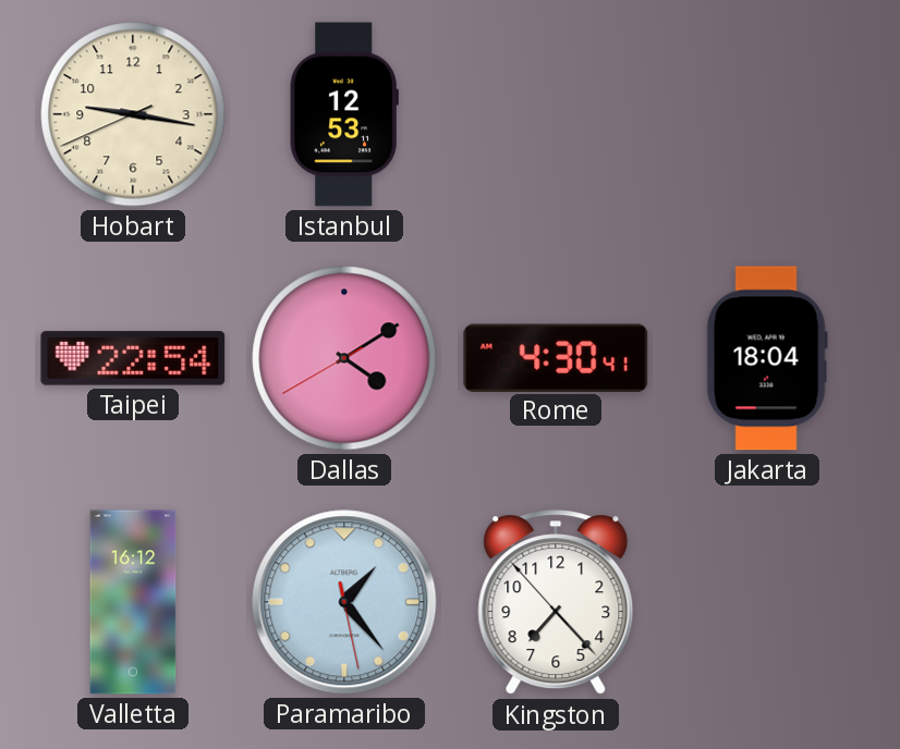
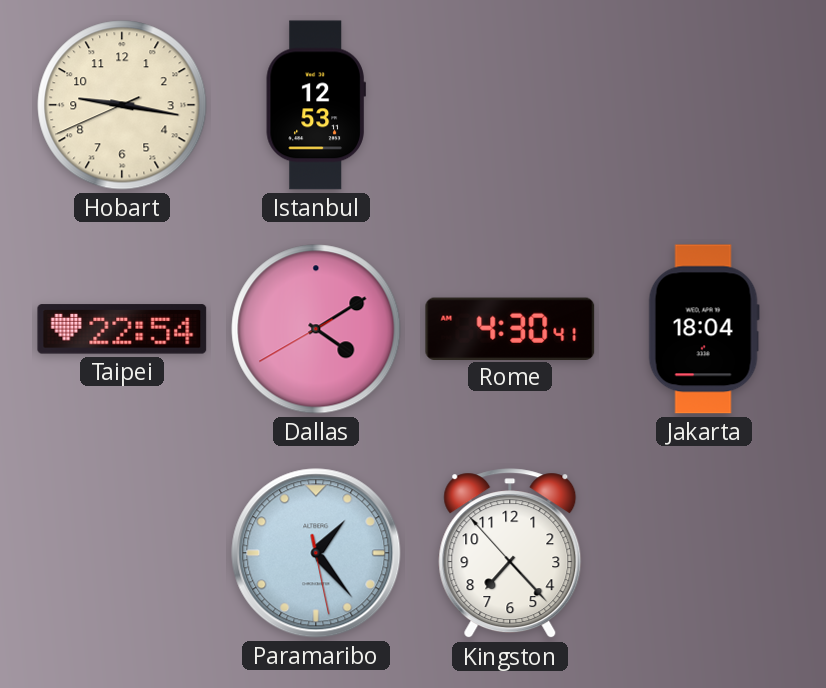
Valletta: 16:12 -> none (133, 602)
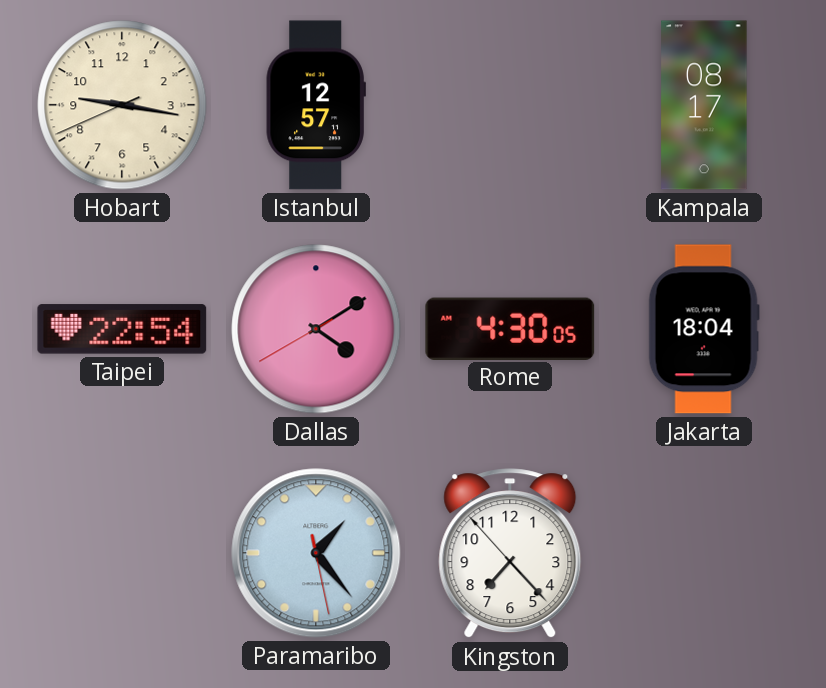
Istanbul: 12:53 -> 12:57 (316, 105)
Kampala: none -> 08:17 (704, 105)
Rome: 4:30:41 -> 4:30:05 (510, 328)
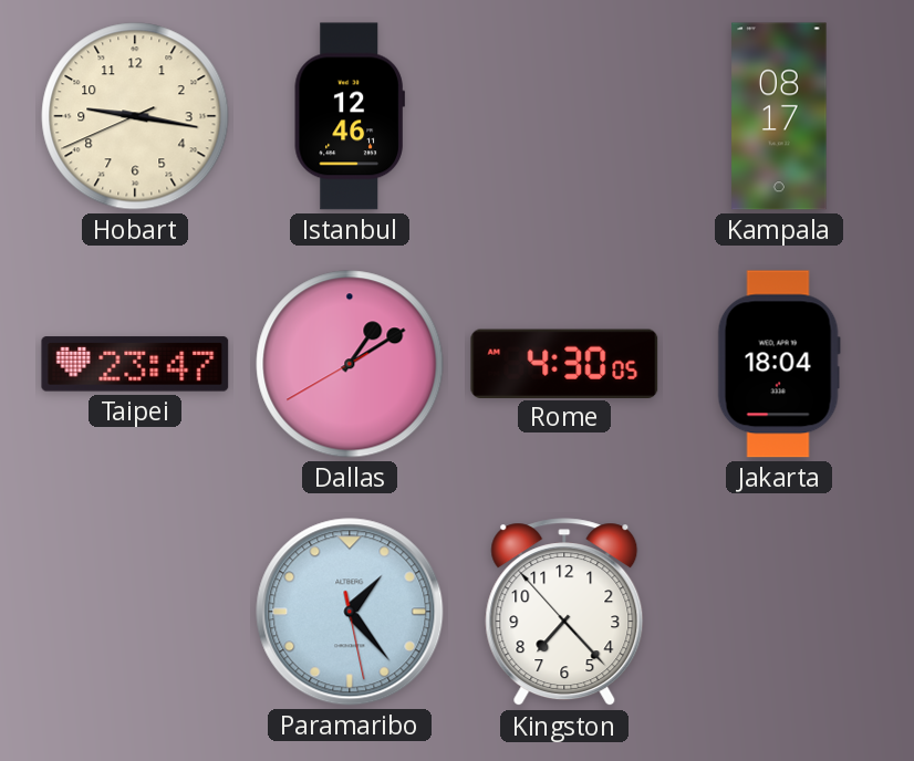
Istanbul: 12:57 -> 12:46 (350, 116)
Taipei: 22:54 -> 23:47 (135, 364)
Dallas: 4:09 -> 1:09 (350, 364)
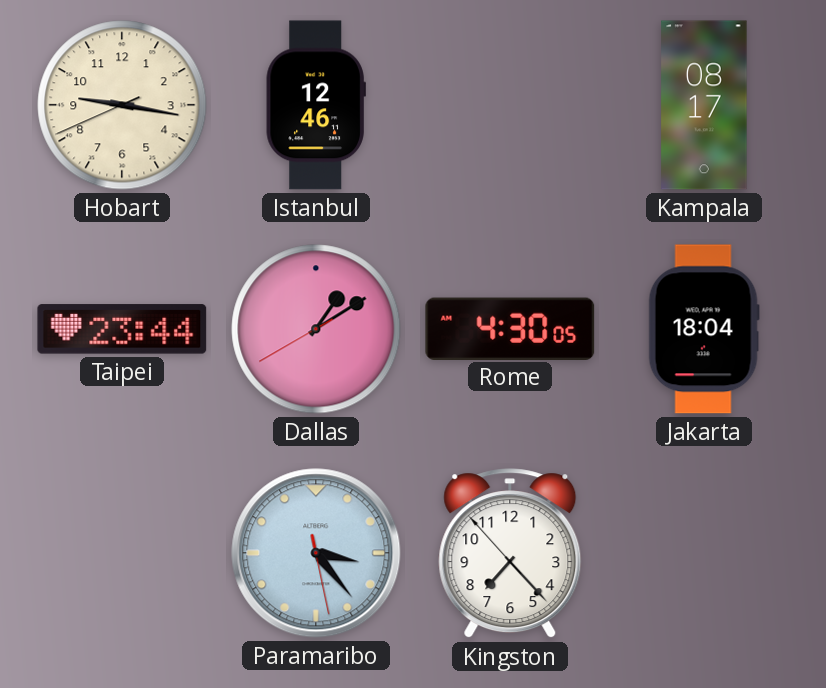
Taipei: 23:47 -> 23:44 (122, 329)
Paramaribo: 1:23 -> 3:23 (316, 553)
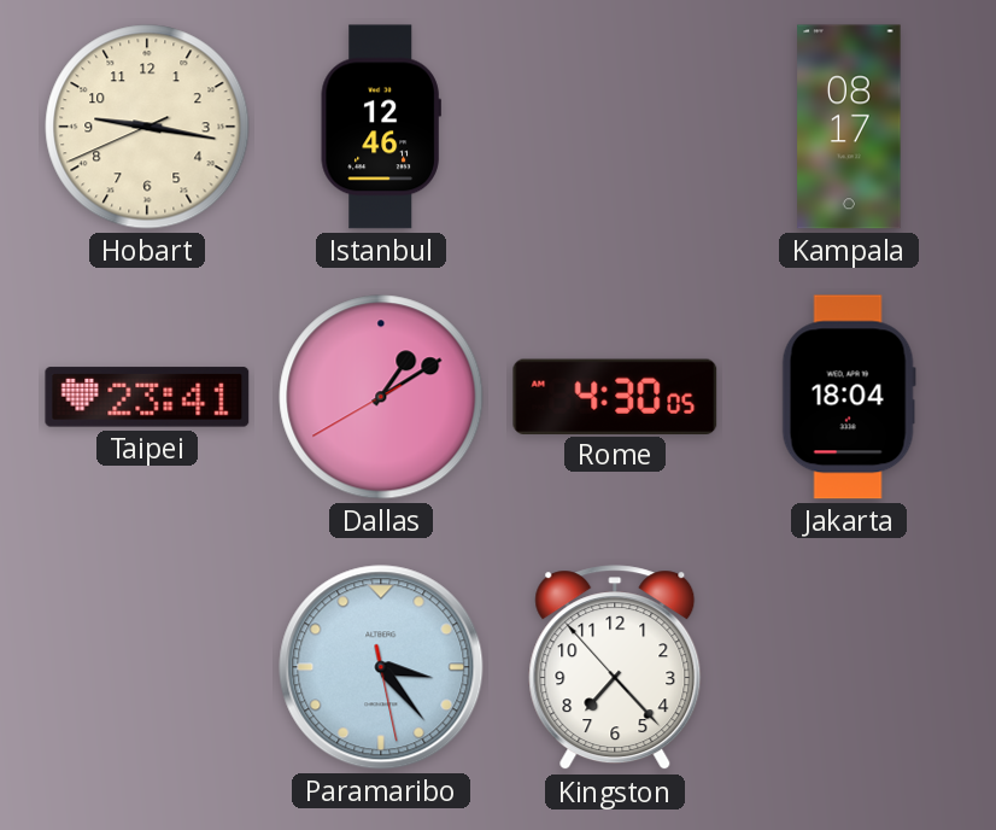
Taipei: 23:44 -> 23:41 (147, 397)
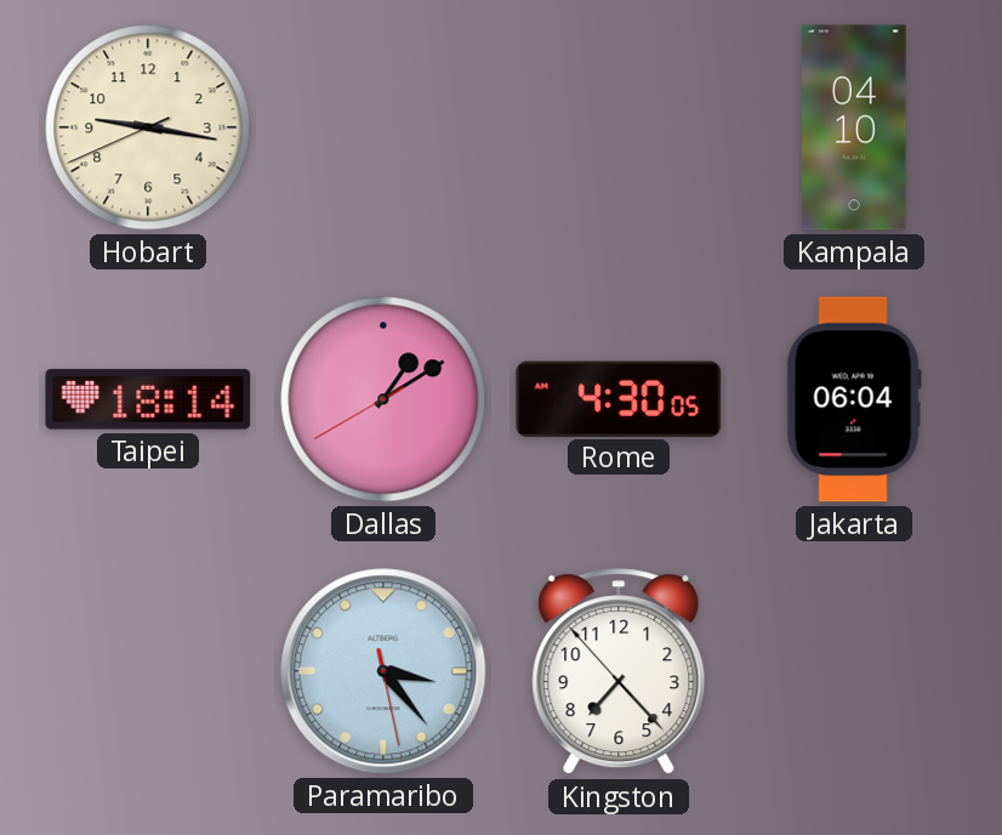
Istanbul: 12:46 -> none (381, 127)
Kampala: 08:17 -> 04:10 (854, 127)
Taipei: 23:41 -> 18:14 (148, 399)
Jakarta: 18:04 -> 06:04 (854, 399)
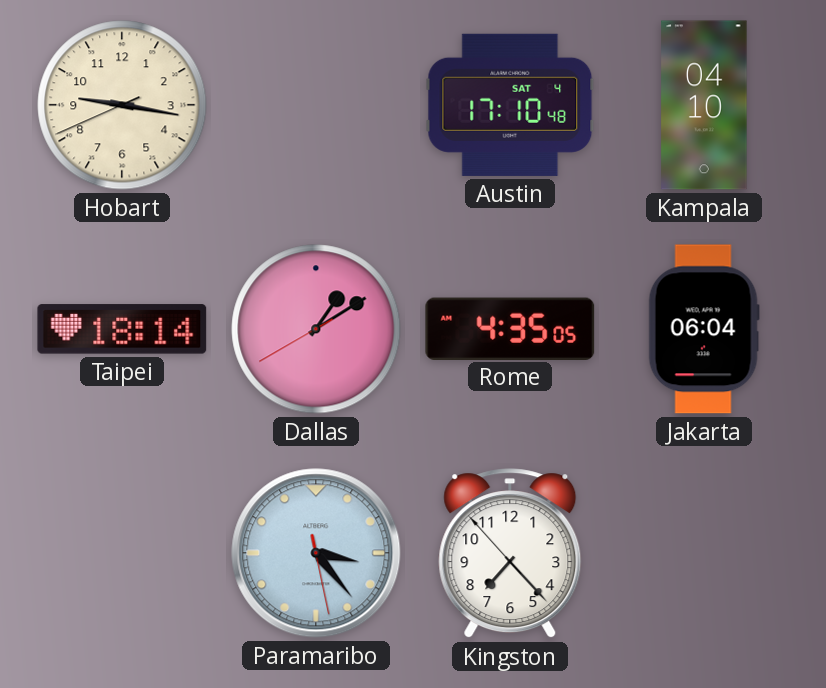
Austin: none -> 17:10 (510, 105)
Rome: 4:30 -> 4:35 (510, 328)
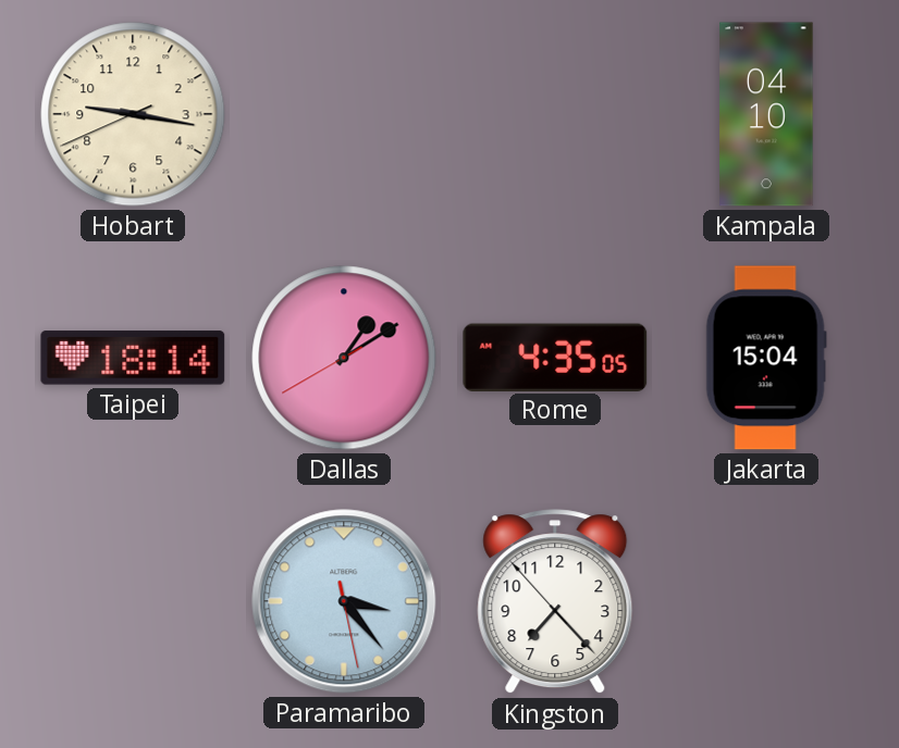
Austin: 17:10 -> none (510, 105)
Jakarta: 06:04 -> 15:04 (766, 358)
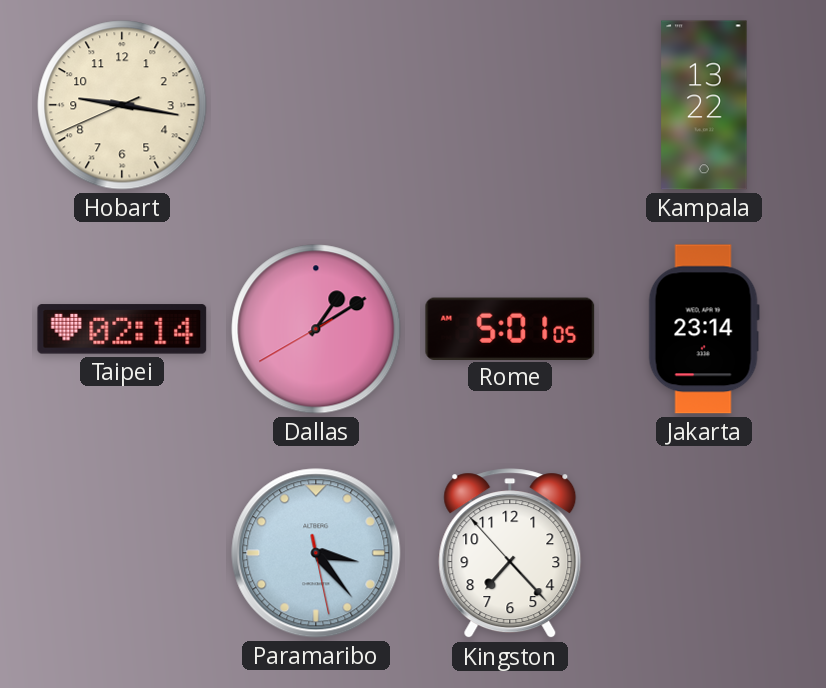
Kampala: 04:10 -> 13:22 (704, 105)
Taipei: 18:14 -> 02:14 (122, 329)
Rome: 4:35 -> 5:01 (510, 328)
Jakarta: 15:04 -> 23:14 (704, 329)
